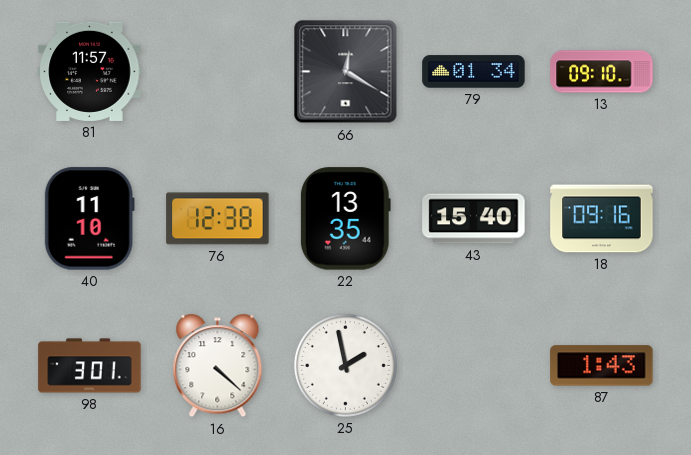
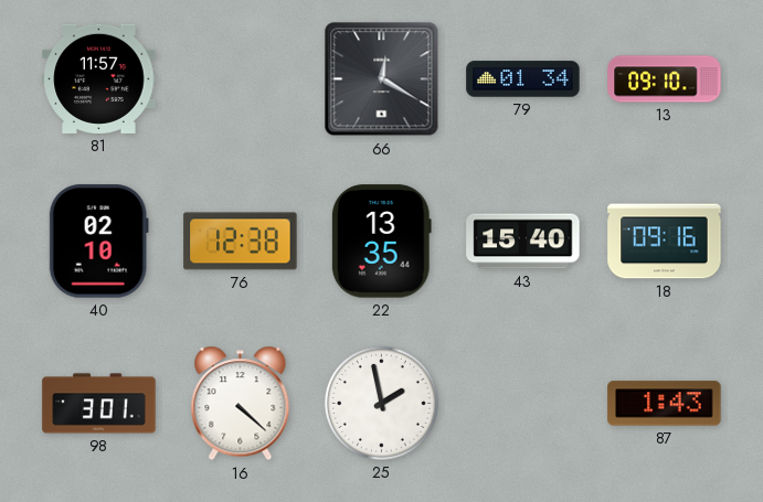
40: 11:10 -> 02:10 (98, 242)
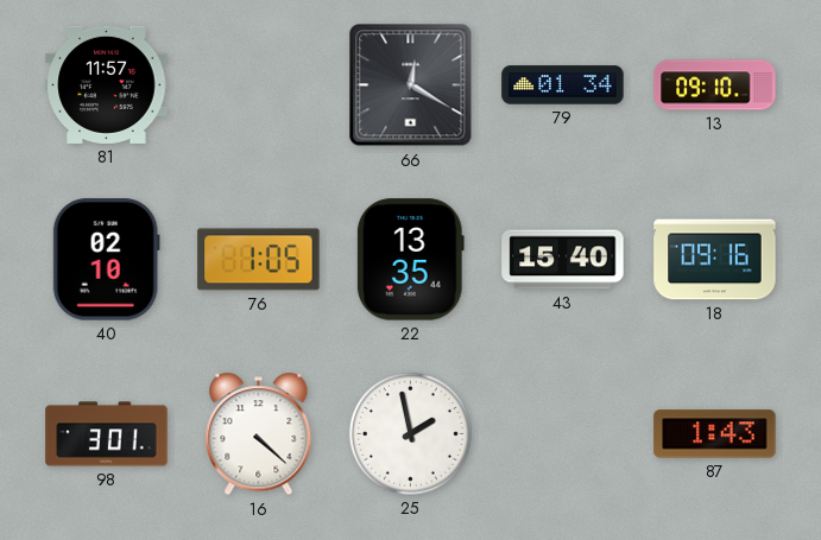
76: 12:38 -> 1:05 (259, 260)
